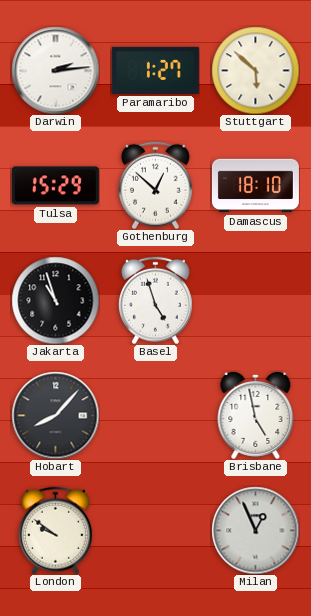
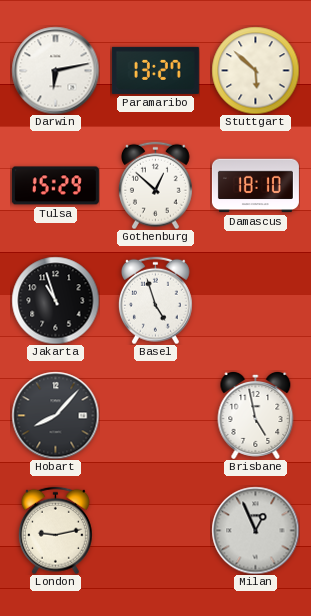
Darwin: 2:14 -> 6:13 (55, 70)
Paramaribo: 1:27 -> 13:27 (155, 70)
London: 9:51 -> 9:13 (55, 530)
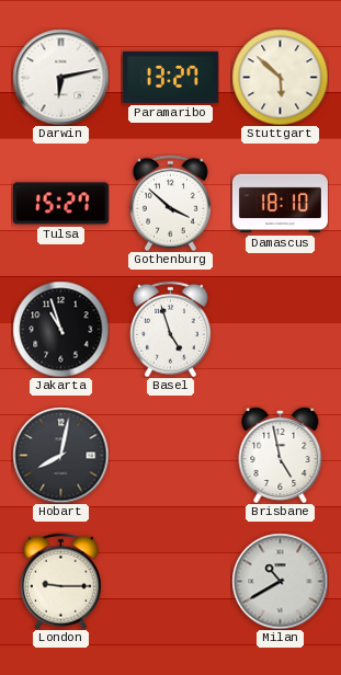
Tulsa: 15:29 -> 15:27 (60, 204)
Gothenburg: 12:52 -> 3:52 (170, 203)
Hobart: 8:07 -> 8:02 (60, 455)
London: 9:13 -> 9:15 (60, 581)
Milan: 12:56 -> 10:40 (280, 581)
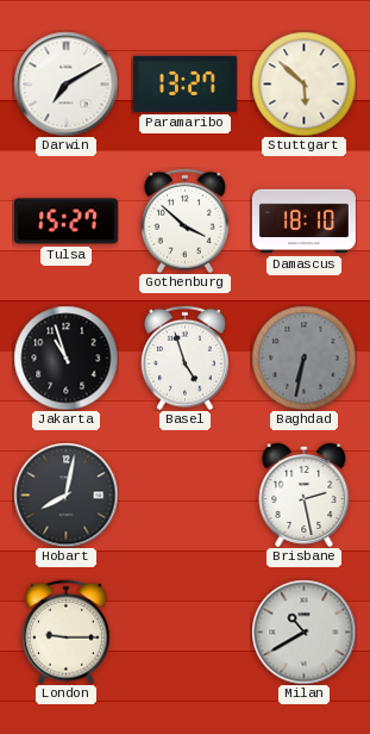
Darwin: 6:13 -> 7:10 (65, 83)
Baghdad: none -> 6:32 (303, 357)
Brisbane: 4:58 -> 2:28 (305, 494)
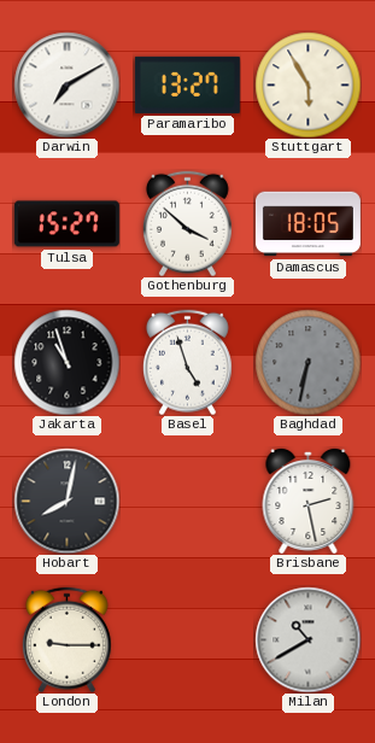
Stuttgart: 5:52 -> 5:55 (307, 84)
Damascus: 18:10 -> 18:05 (307, 224)
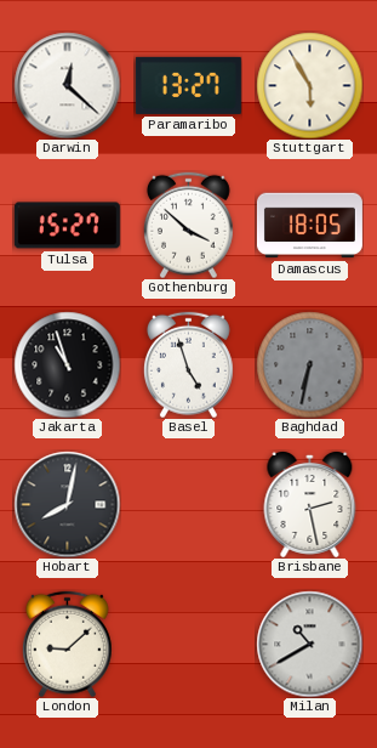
Darwin: 7:10 -> 12:22 (67, 85)
London: 9:15 -> 9:08 (67, 644)
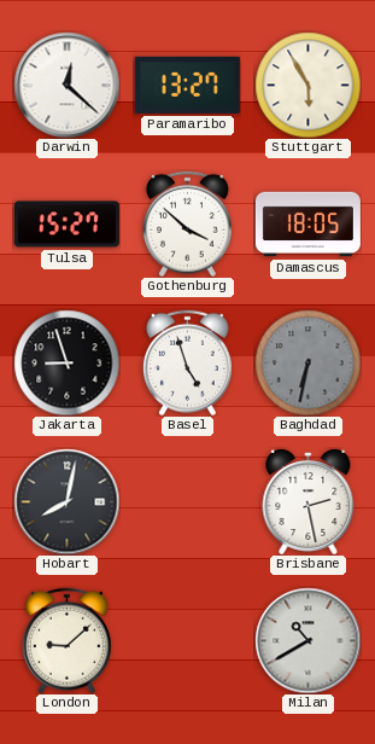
Jakarta: 10:57 -> 8:57 (66, 362)
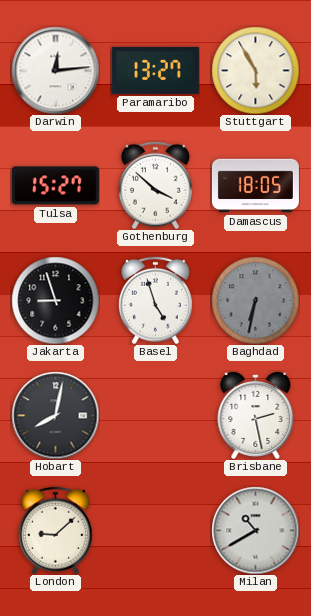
Darwin: 12:22 -> 12:14 (55, 70)
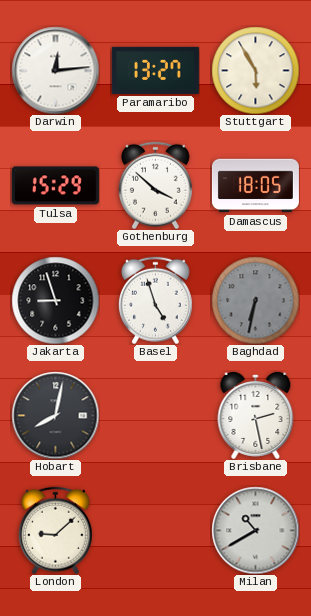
Tulsa: 15:27 -> 15:29 (55, 186)
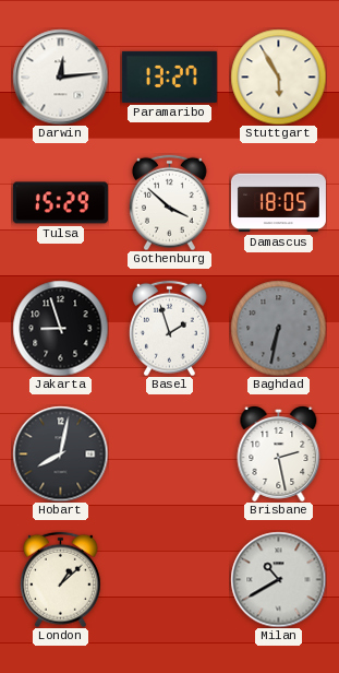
Basel: 4:57 -> 1:57 (169, 328)
London: 9:08 -> 1:08 (60, 579)
